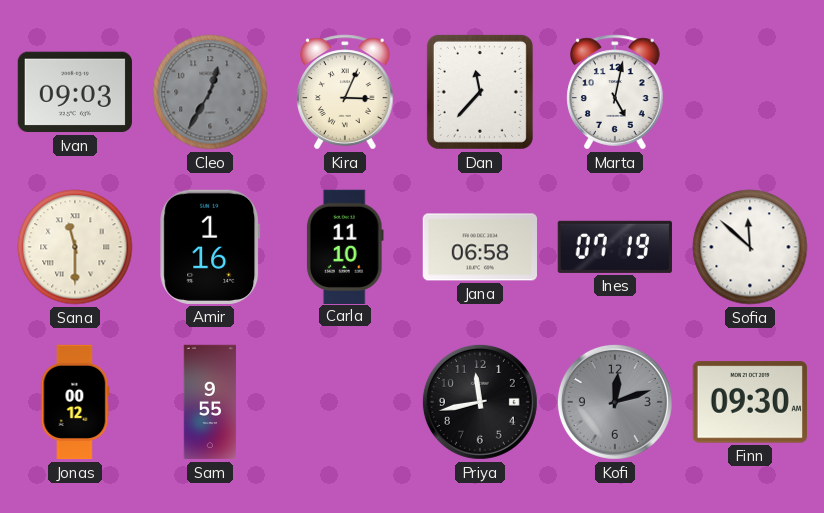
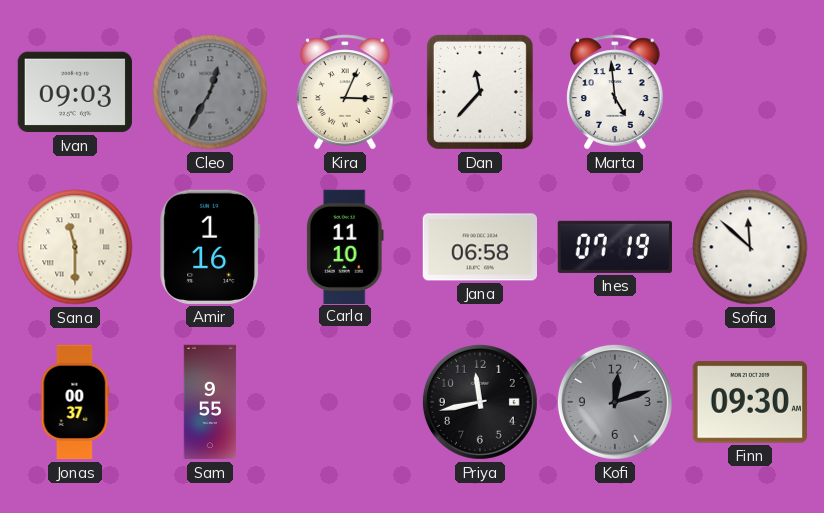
Marta: 5:02 -> 4:59 (615, 92)
Jonas: 00:12 -> 00:37 (75, 402)
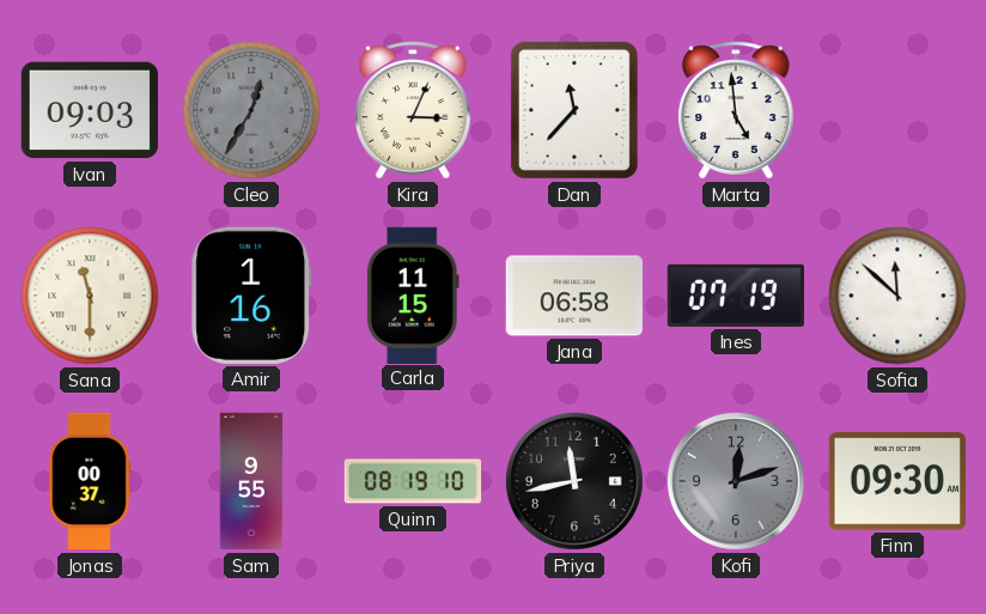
Carla: 11:10 -> 11:15 (413, 294)
Quinn: none -> 08:19 (413, 481)
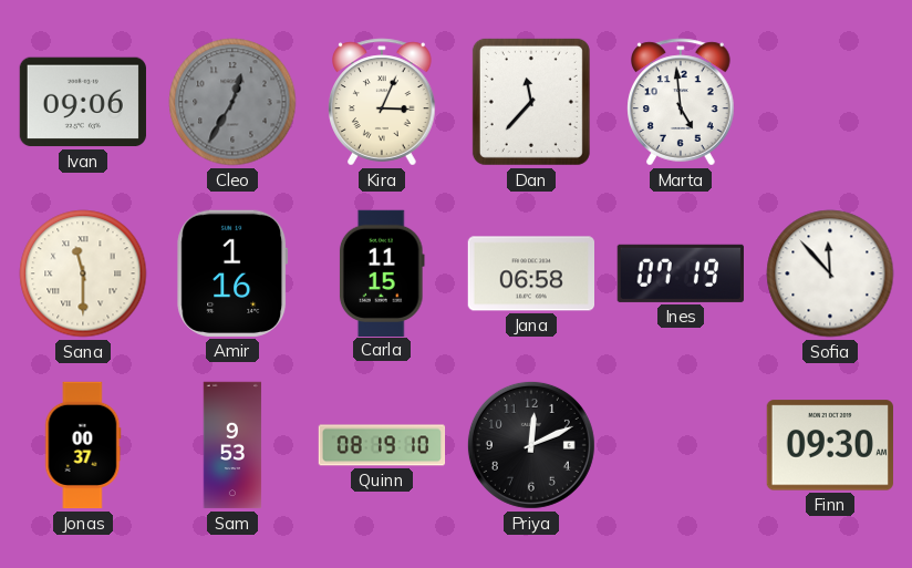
Ivan: 09:03 -> 09:06 (82, 102)
Sofia: 11:52 -> 11:53 (830, 273)
Sam: 9:55 -> 9:53 (232, 445)
Priya: 11:43 -> 12:11 (531, 445)
Kofi: 12:12 -> none (736, 481)
